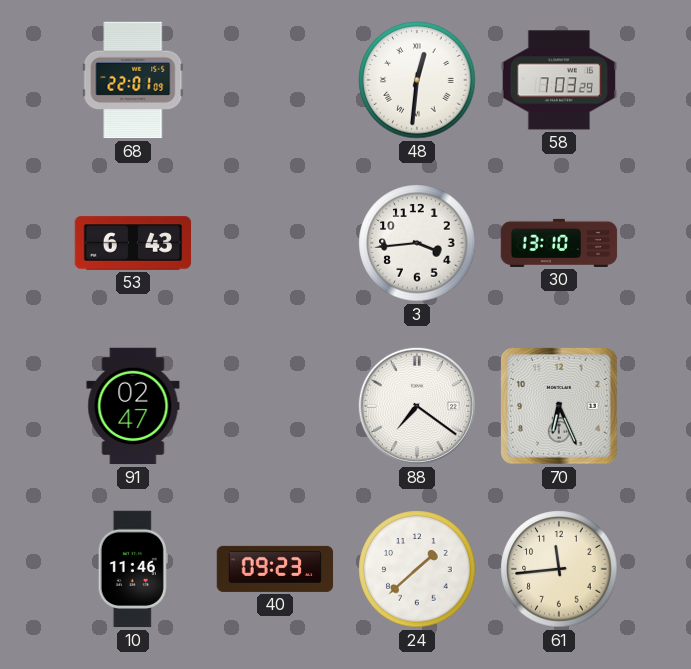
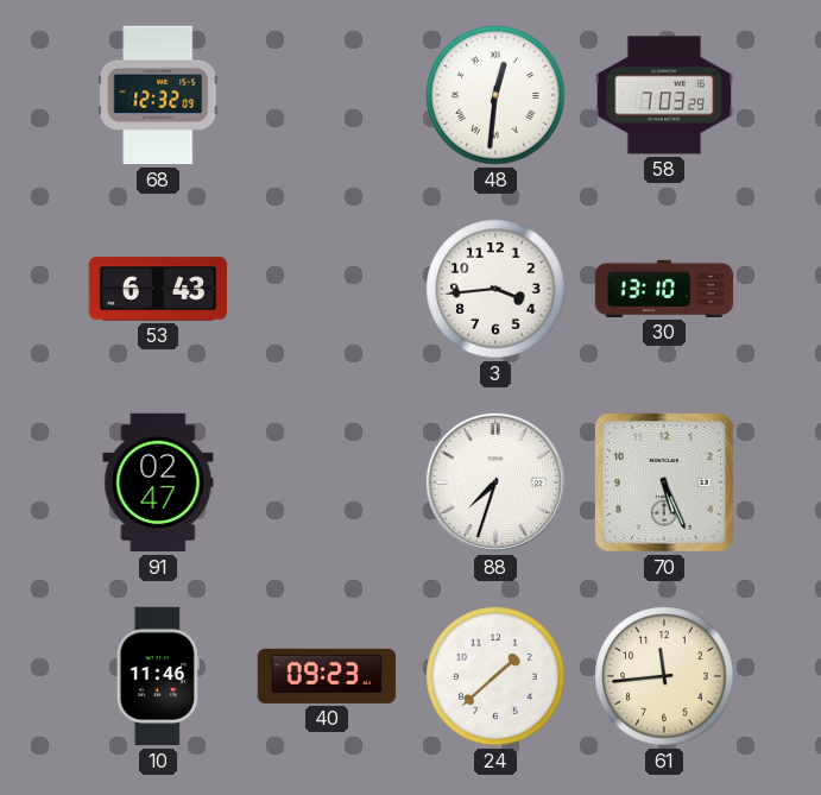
68: 22:01 -> 12:32 (158, 95)
88: 7:21 -> 7:33 (495, 482)
70: 6:26 -> 5:26 (664, 482)
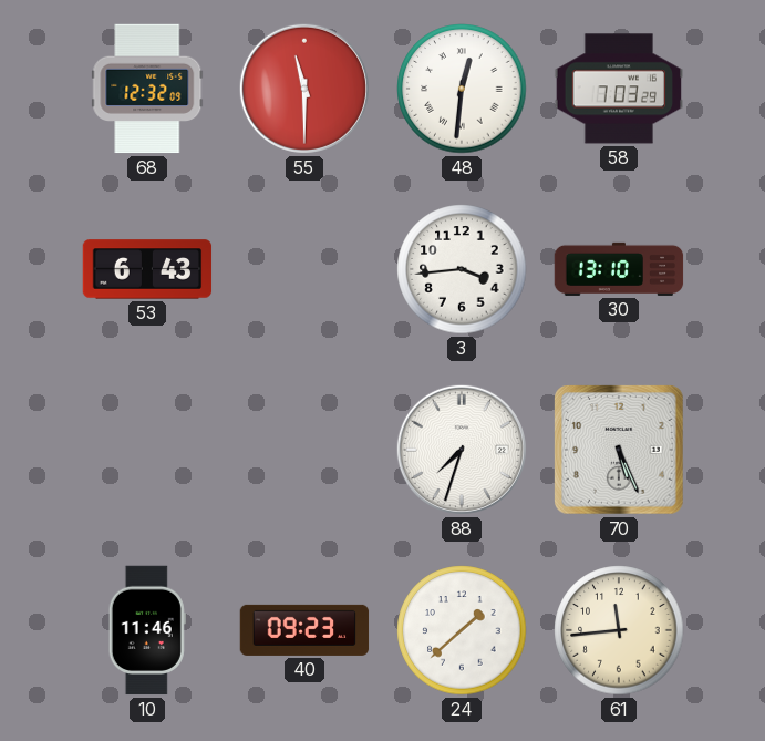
55: none -> 11:30 (304, 89)
91: 02:47 -> none (158, 482)
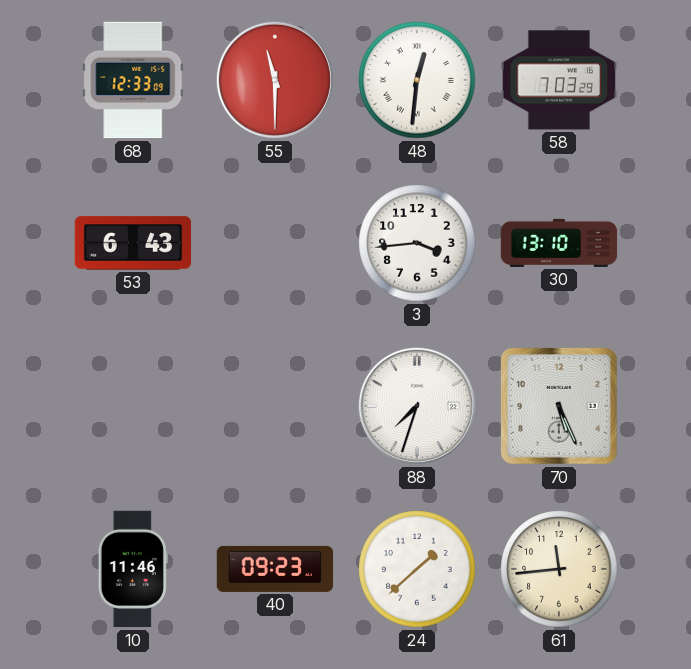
68: 12:32 -> 12:33 (133, 80)
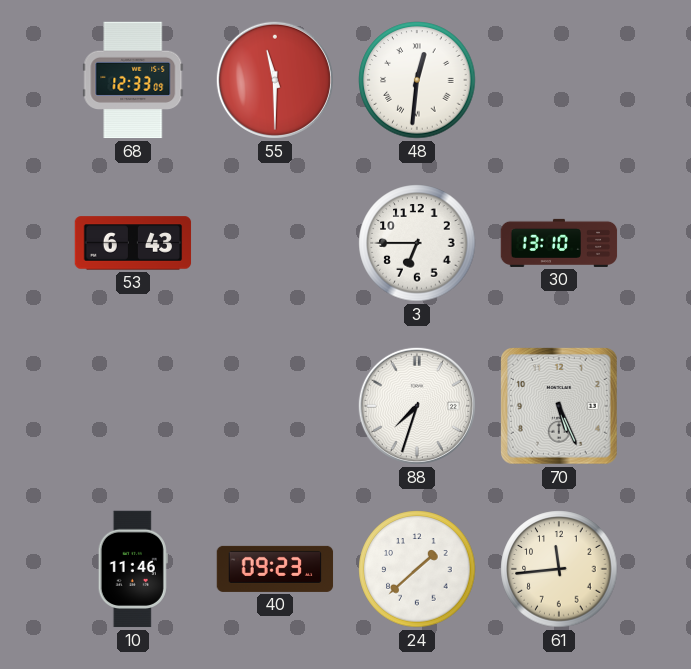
58: 7:03 -> none (559, 80)
3: 3:44 -> 6:45 (417, 243)
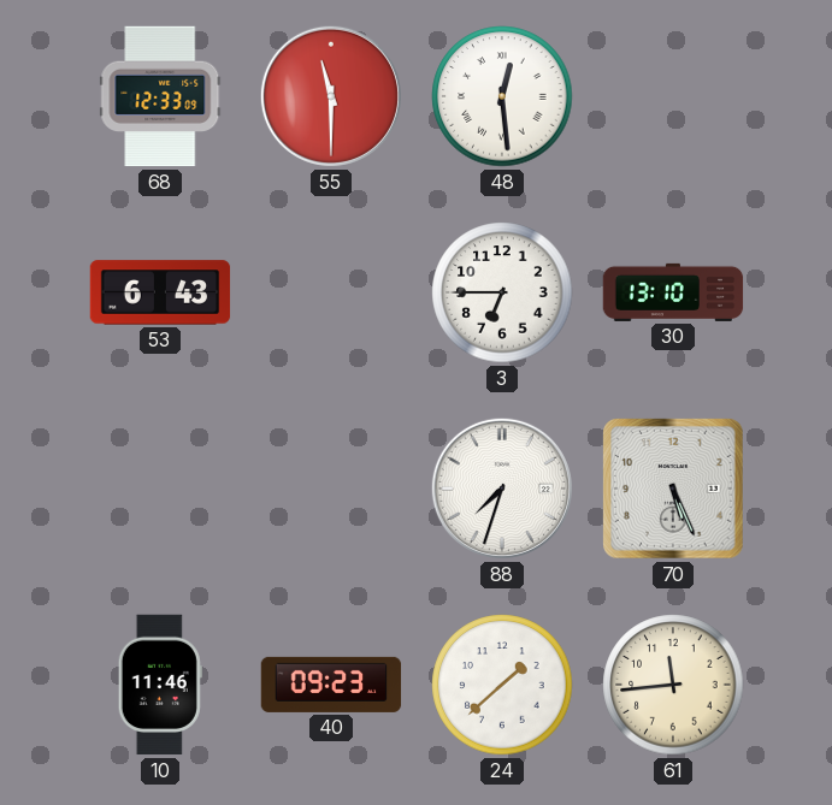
48: 12:31 -> 12:29 (502, 96)
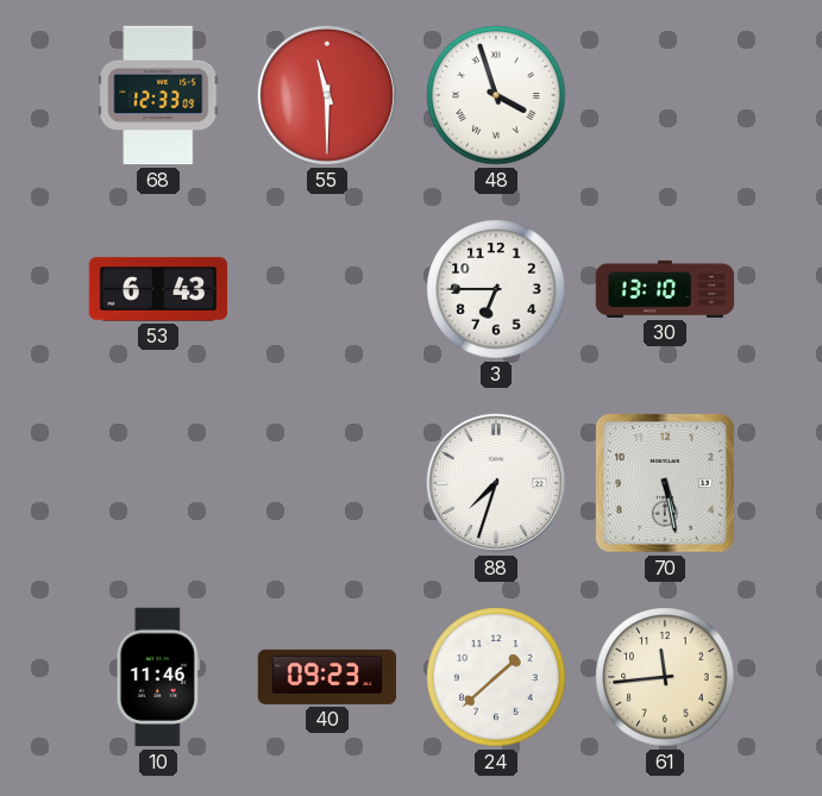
48: 12:29 -> 3:57 (496, 95)
70: 5:26 -> 5:28 (665, 483)
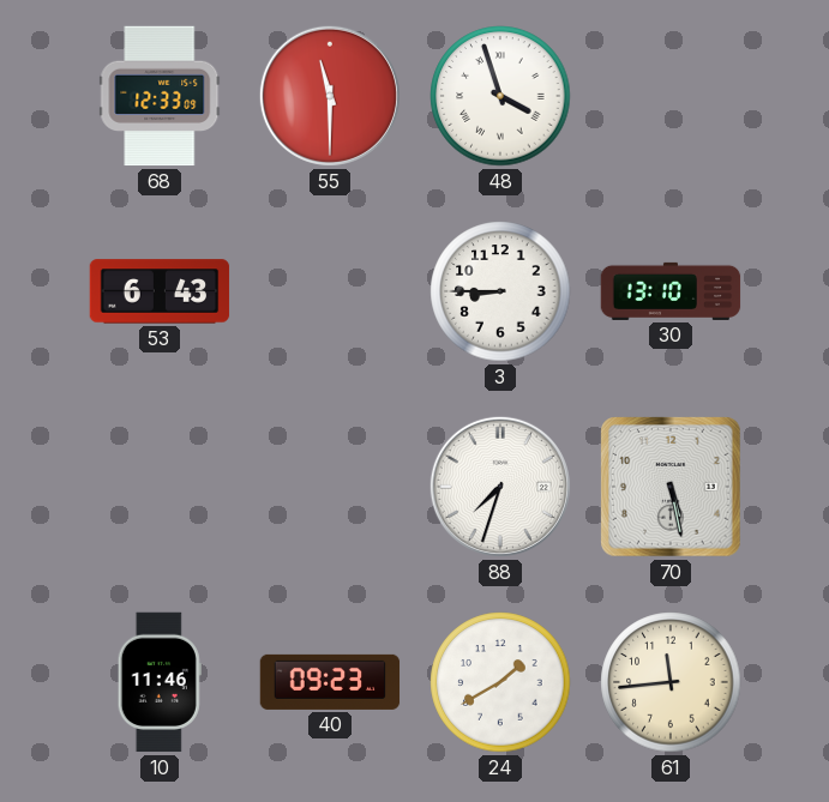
3: 6:45 -> 8:45 (500, 291)
24: 1:38 -> 1:40 (500, 682)
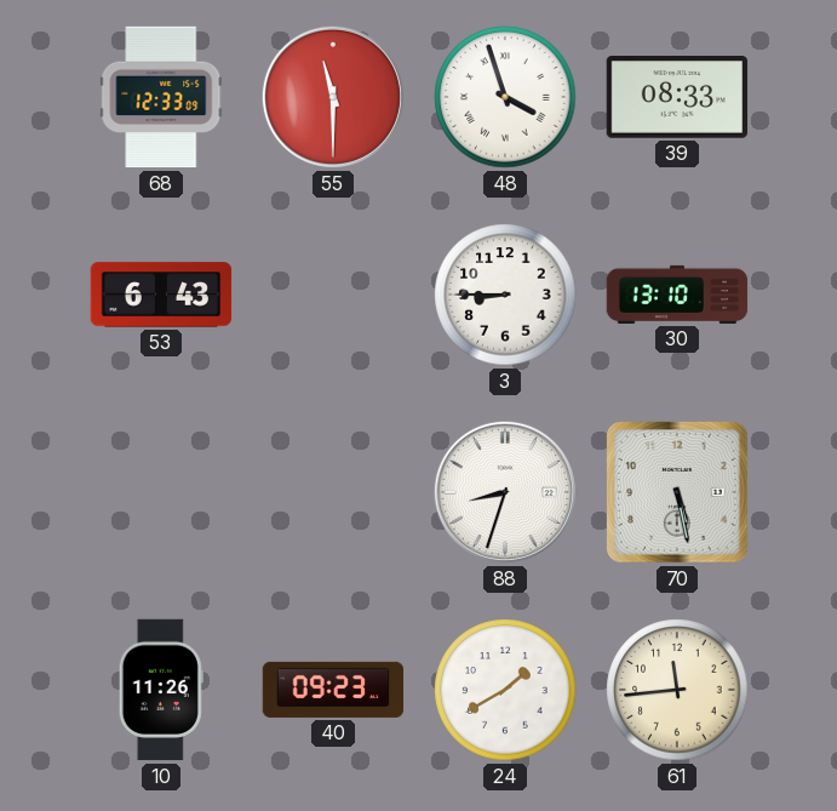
39: none -> 08:33 (677, 97)
88: 7:33 -> 8:33 (505, 492)
10: 11:46 -> 11:26 (161, 690)
